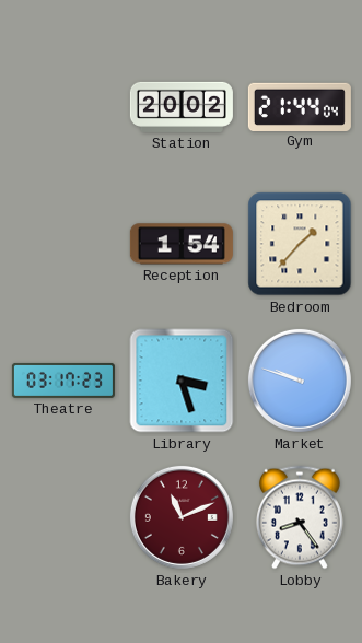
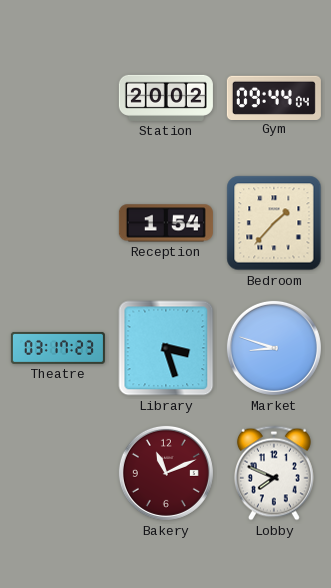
Gym: 21:44 -> 09:44 (274, 97)
Market: 9:48 -> 8:48 (274, 348)
Lobby: 8:24 -> 7:49 (274, 473)
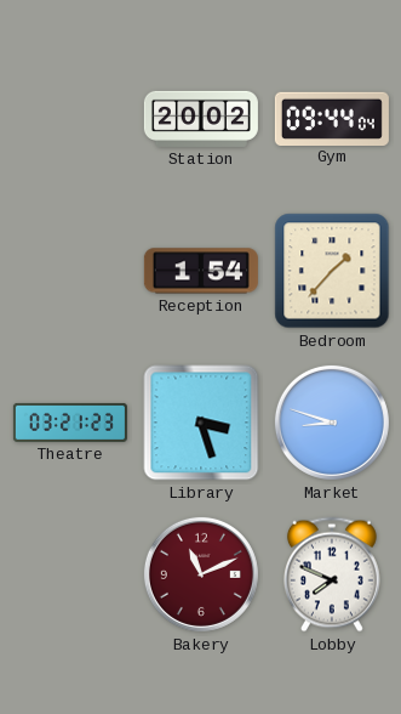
Theatre: 03:17 -> 03:21 (70, 423)
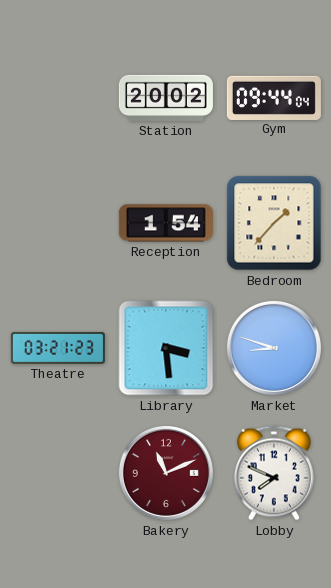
Library: 3:27 -> 3:29 (166, 348)
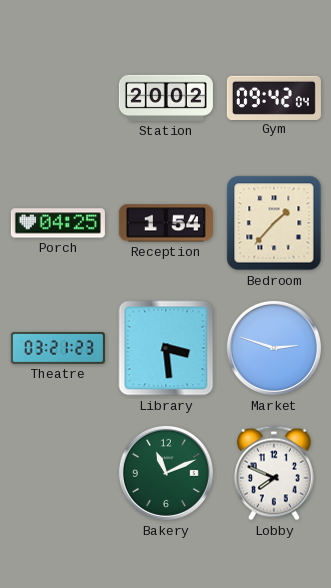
Gym: 09:44 -> 09:42 (274, 97)
Porch: none -> 04:25 (58, 223)
Market: 8:48 -> 2:48 (274, 348)
Bakery dial: burgundy -> green (166, 473)
